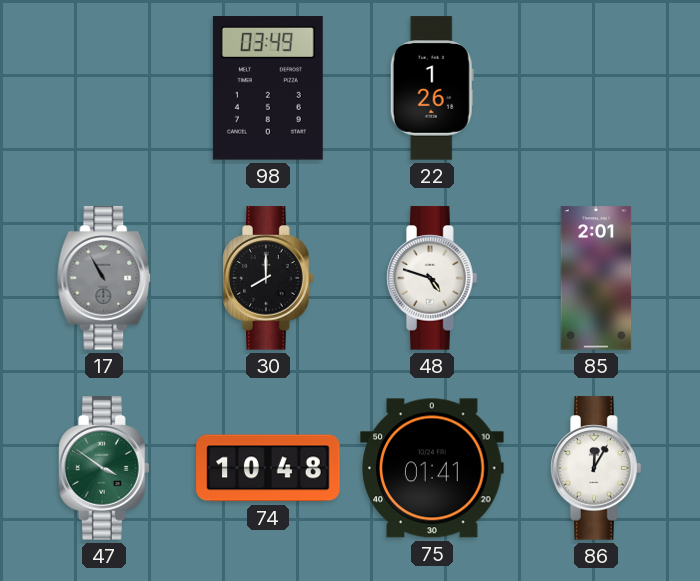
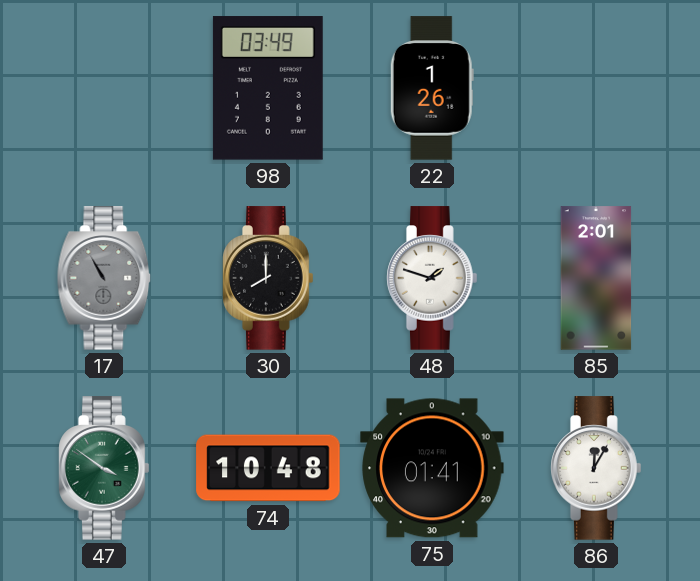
48: 4:48 -> 1:48 (432, 278)
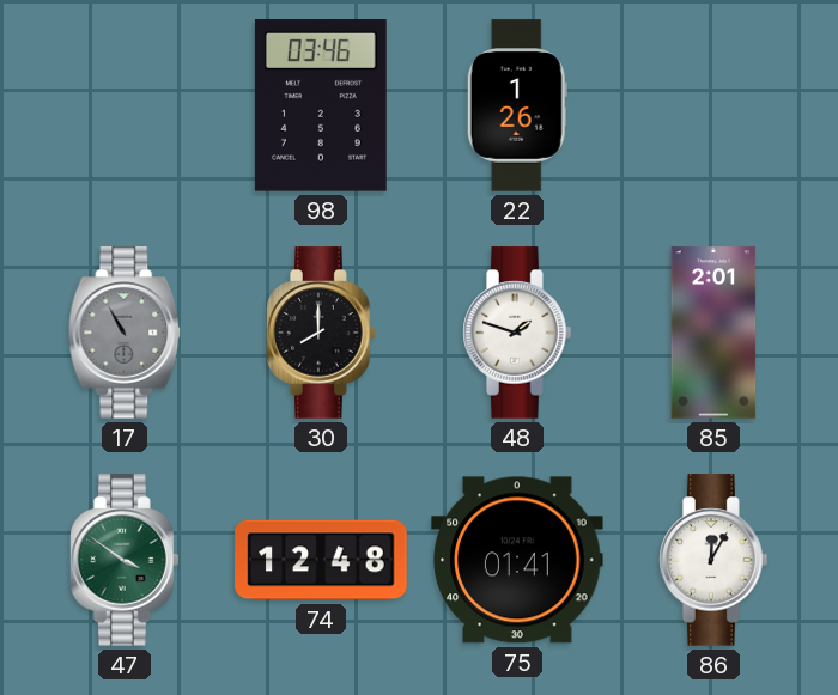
98: 03:49 -> 03:46 (321, 105)
74: 10:48 -> 12:48 (321, 560)
